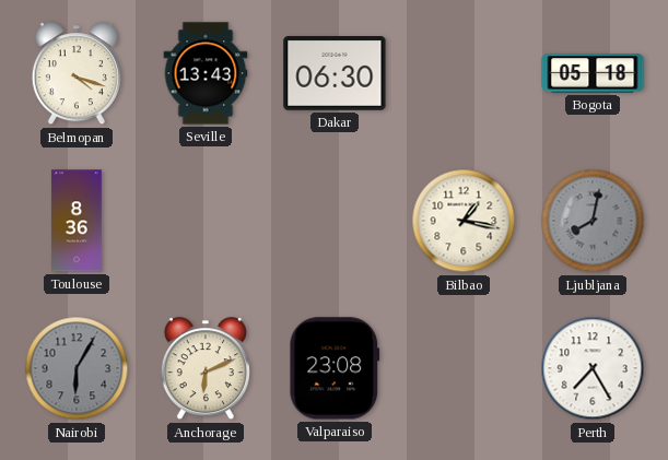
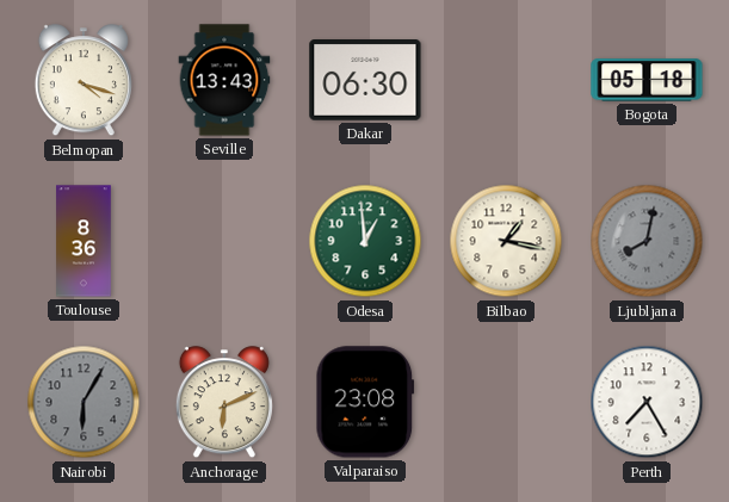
Odesa: none -> 12:59 (365, 241)
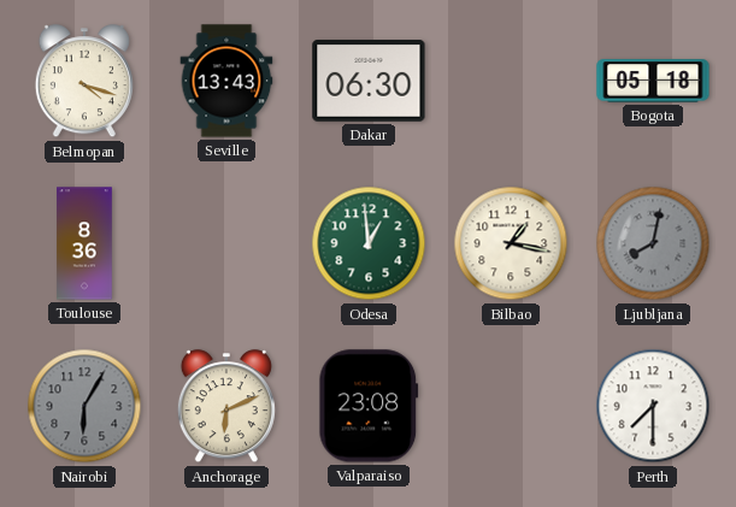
Perth: 7:25 -> 7:30 (653, 406)
